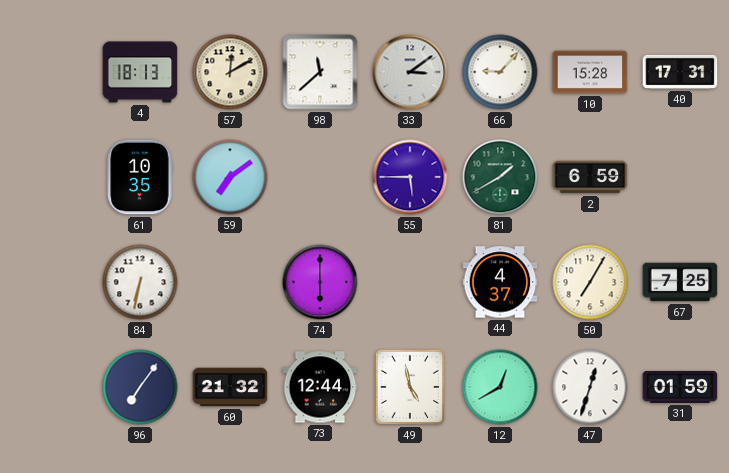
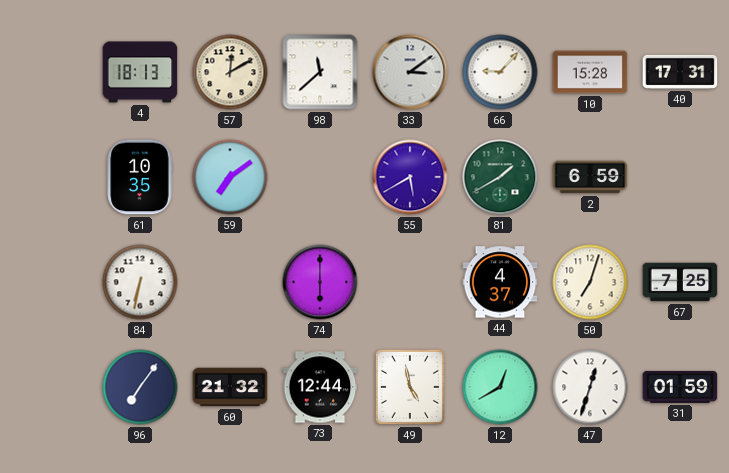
55: 5:45 -> 5:40 (410, 177)
50: 7:05 -> 7:03 (590, 282)
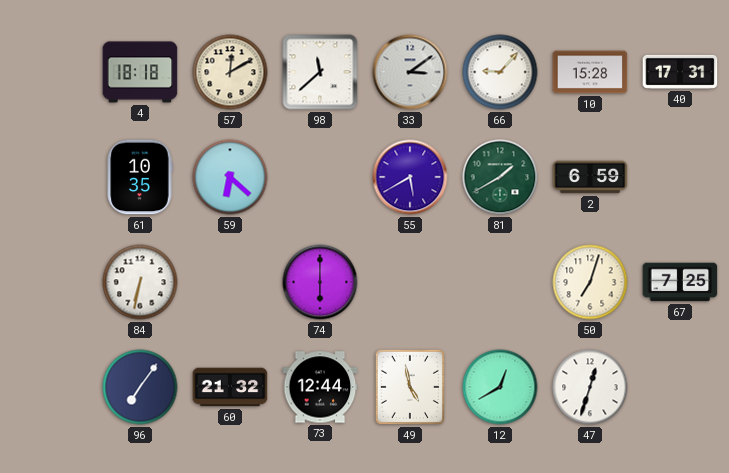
4: 18:13 -> 18:18 (140, 72)
59: 7:09 -> 6:22 (230, 177)
44: 4:37 -> none (500, 282)
31: 01:59 -> none (680, 387)
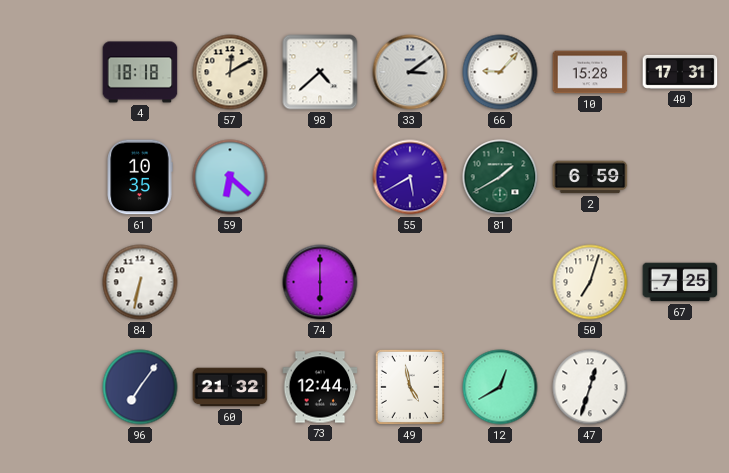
98: 11:38 -> 4:38 (320, 72)
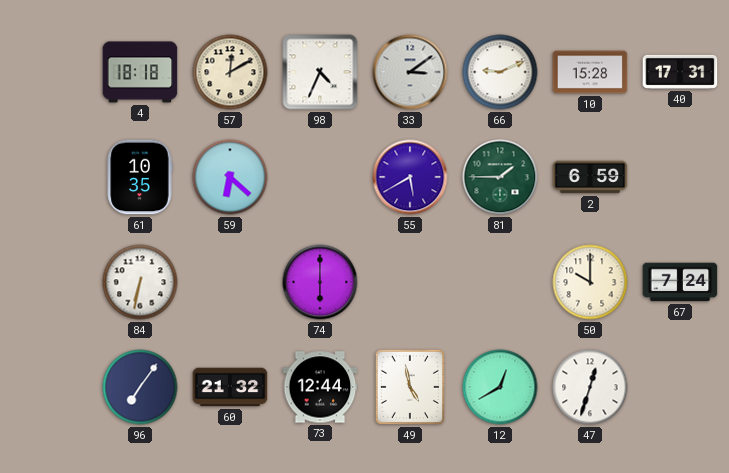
98: 4:38 -> 4:34 (320, 72)
66: 9:07 -> 9:11 (500, 72)
81: 1:40 -> 1:45 (500, 177)
50: 7:03 -> 10:00 (590, 282)
67: 7:25 -> 7:24 (680, 282)
